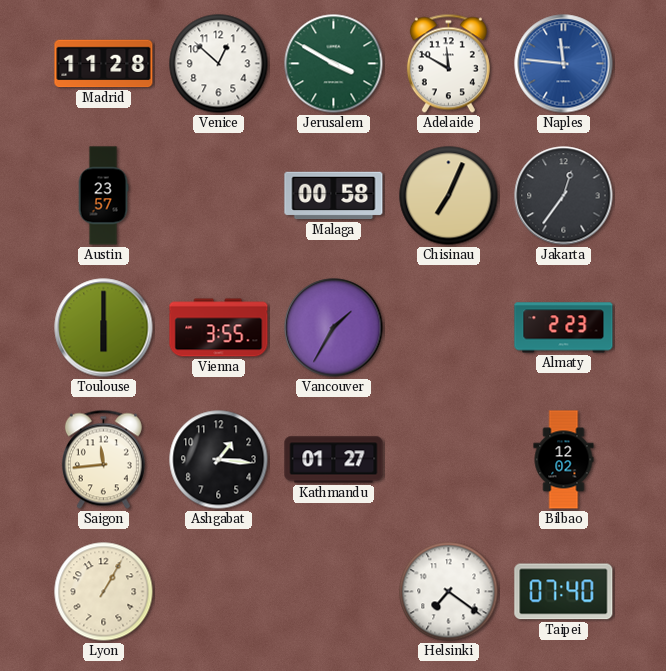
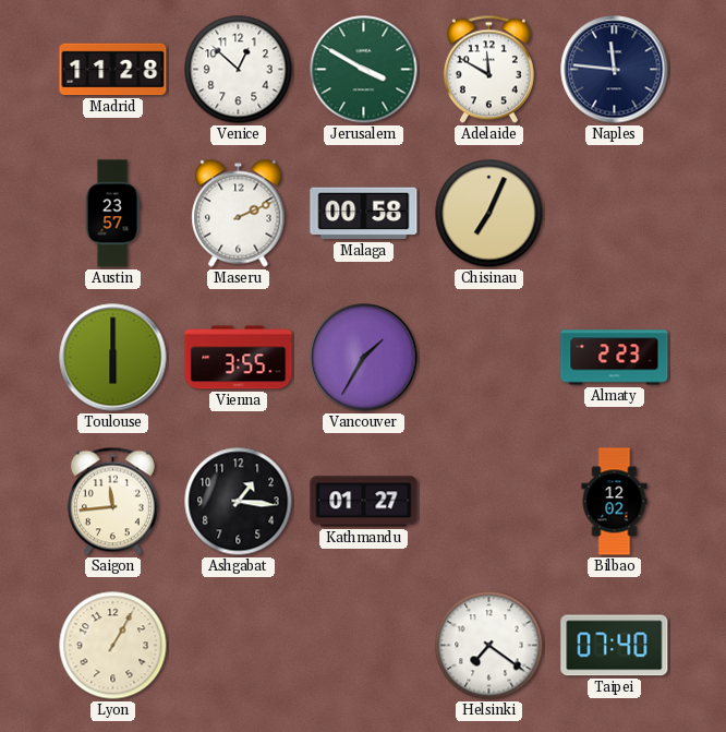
Naples dial: blue -> navy (615, 70)
Maseru: none -> 2:11 (239, 214)
Jakarta: 12:36 -> none (564, 196)
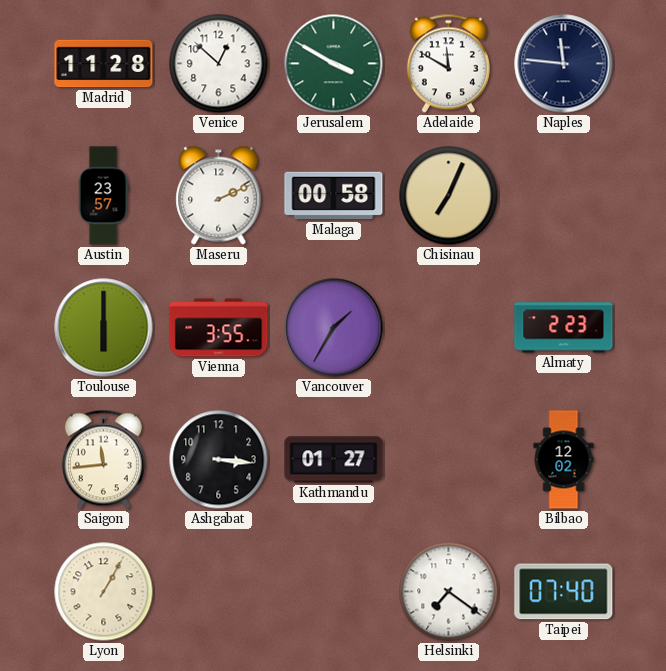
Ashgabat: 1:16 -> 3:16 (219, 460)
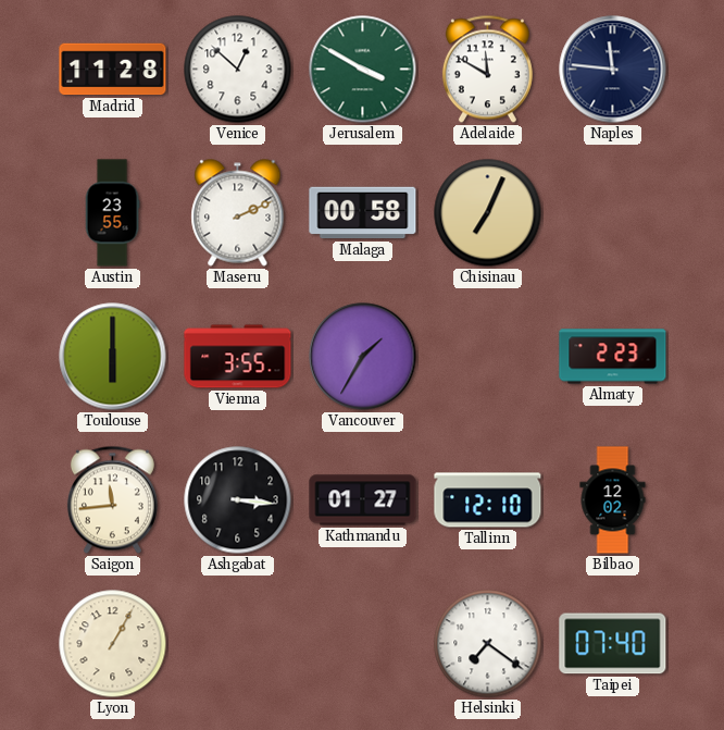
Austin: 23:57 -> 23:55 (112, 213)
Tallinn: none -> 12:10 (488, 500)
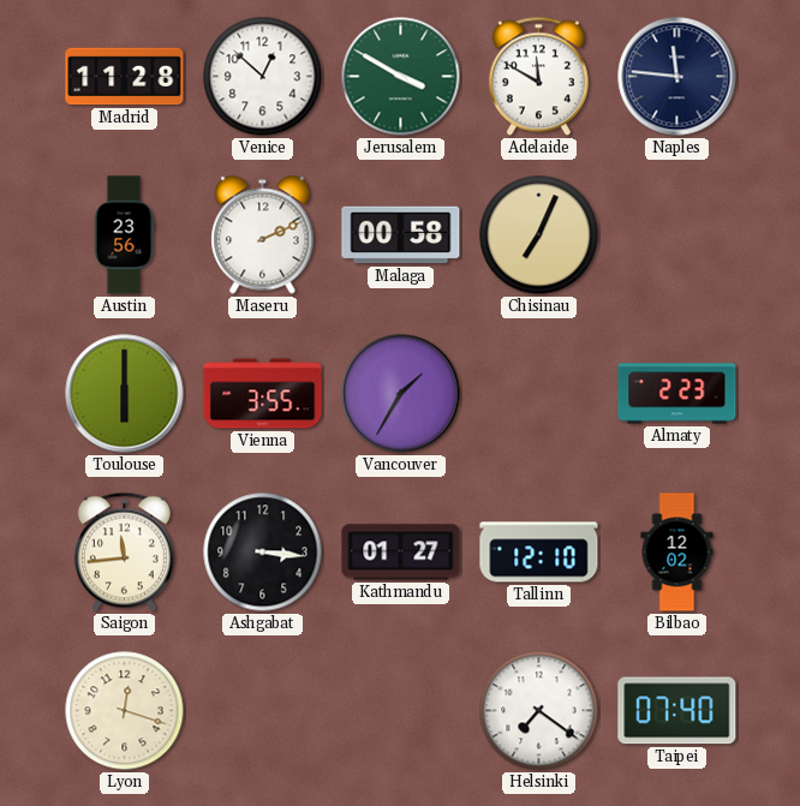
Austin: 23:55 -> 23:56 (124, 235)
Lyon: 1:05 -> 12:18 (125, 711)
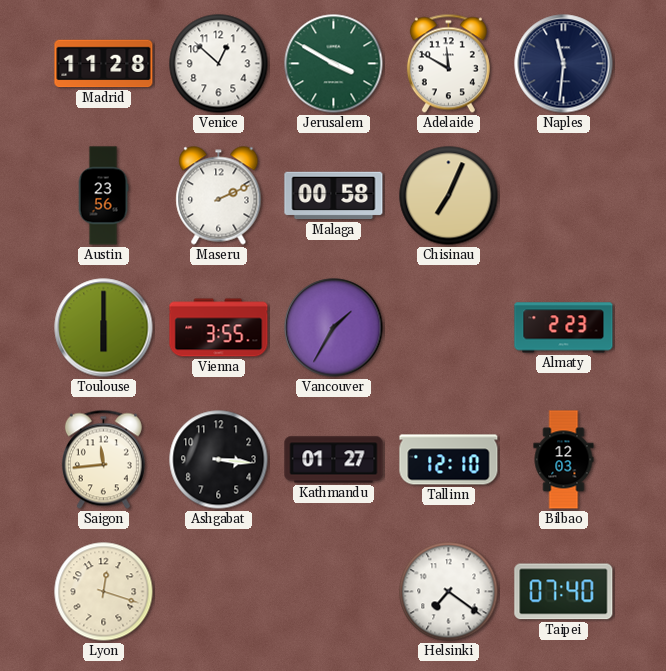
Naples: 11:46 -> 11:31 (564, 64)
Bilbao: 12:02 -> 12:03 (564, 460)
